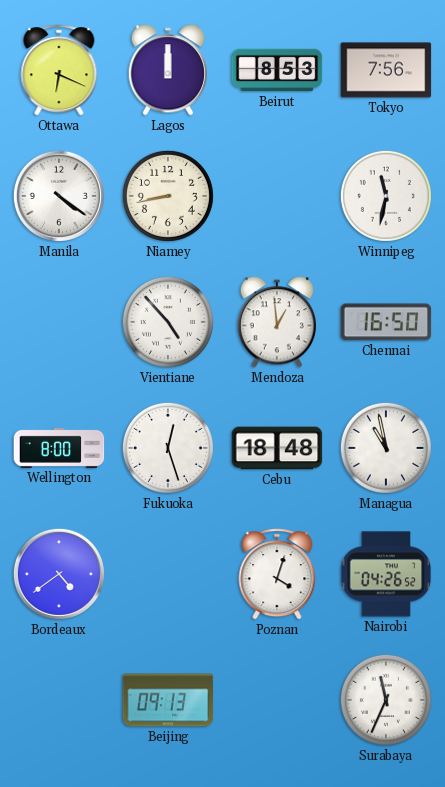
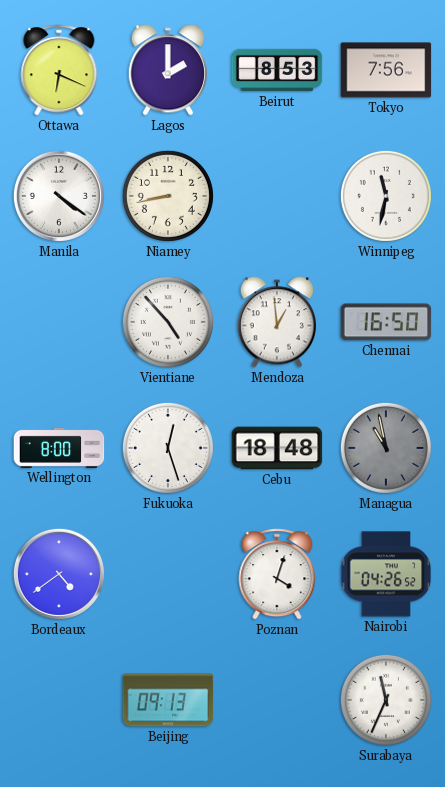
Lagos: 12:00 -> 2:00 (167, 70)
Managua dial: white -> grey (386, 448)
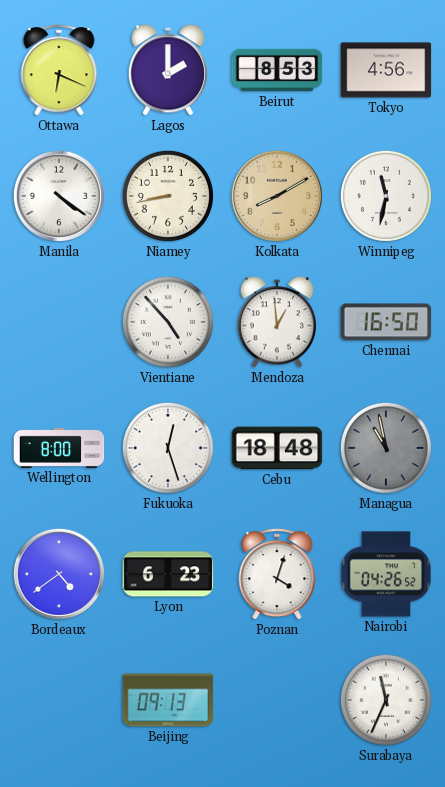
Tokyo: 7:56 -> 4:56 (386, 70)
Kolkata: none -> 8:10 (277, 196)
Lyon: none -> 6:23 (168, 574)
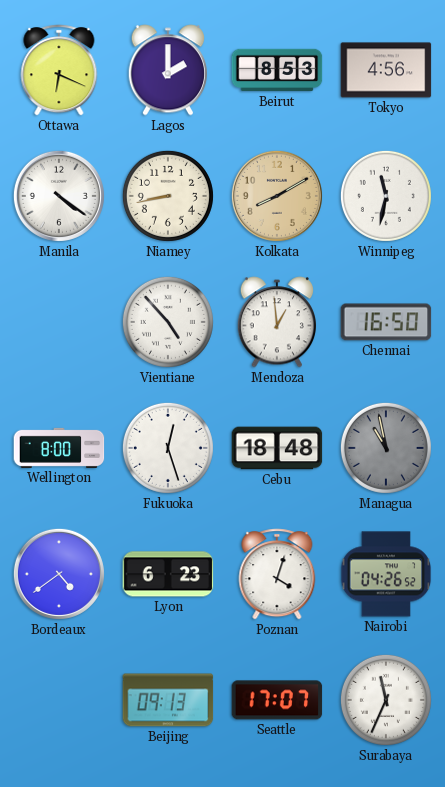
Seattle: none -> 17:07 (277, 700)
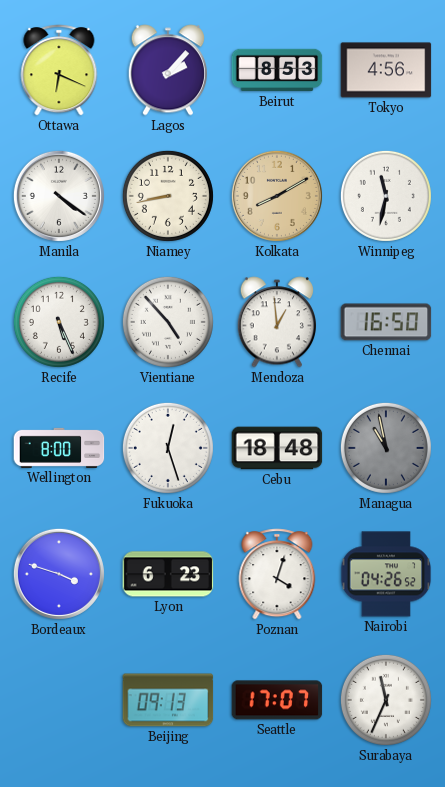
Lagos: 2:00 -> 2:07 (167, 70)
Recife: none -> 5:26 (59, 322)
Bordeaux: 4:39 -> 3:48 (59, 574)
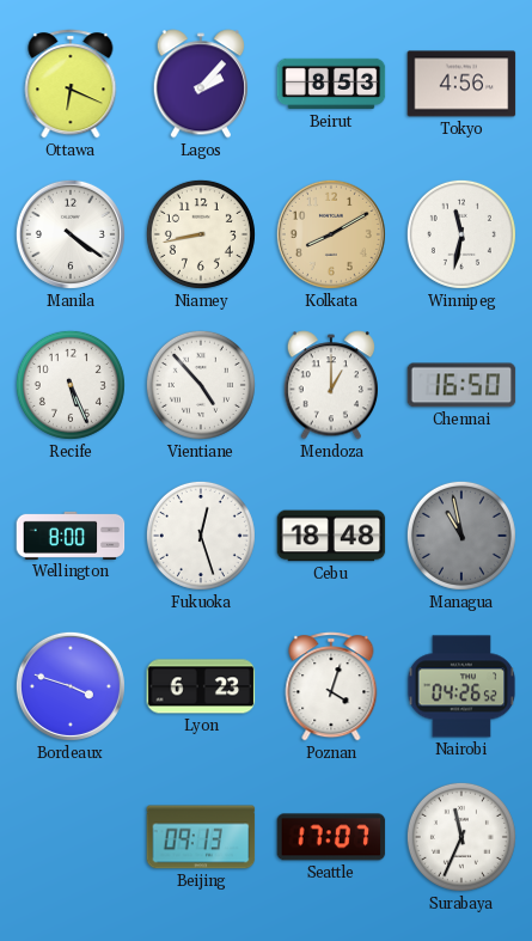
Mendoza: 12:59 -> 1:00 (330, 385)
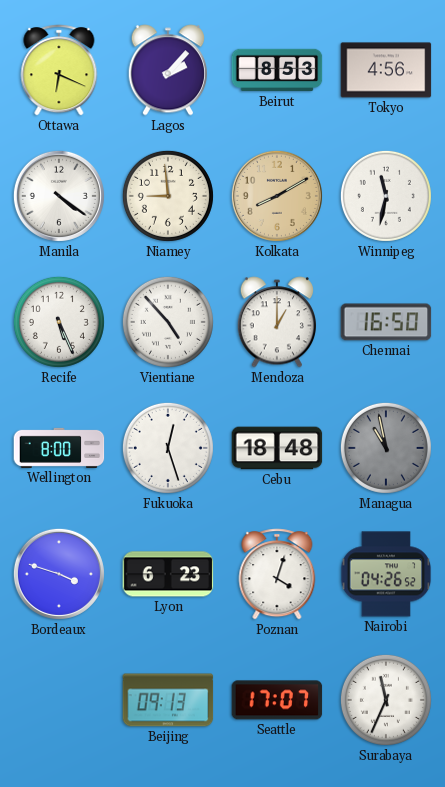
Niamey: 8:43 -> 8:59 (168, 196)
